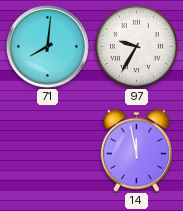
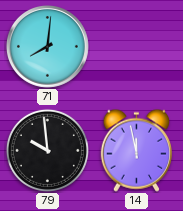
97: 9:35 -> none (136, 46)
79: none -> 9:59 (47, 150)
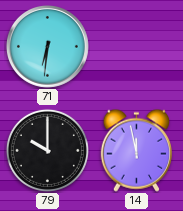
71: 8:01 -> 6:31 (47, 46)
79: 9:59 -> 10:00 (47, 150)
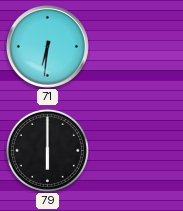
79: 10:00 -> 6:00 (47, 150)
14: 11:58 -> none (136, 150)
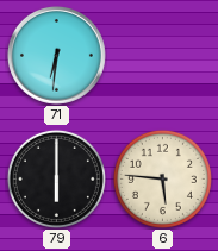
6: none -> 5:46 (162, 178)
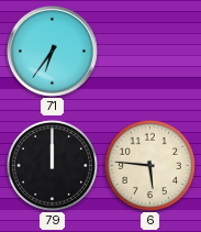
71: 6:31 -> 6:36 (52, 51)
79: 6:00 -> 12:00 (52, 165)
